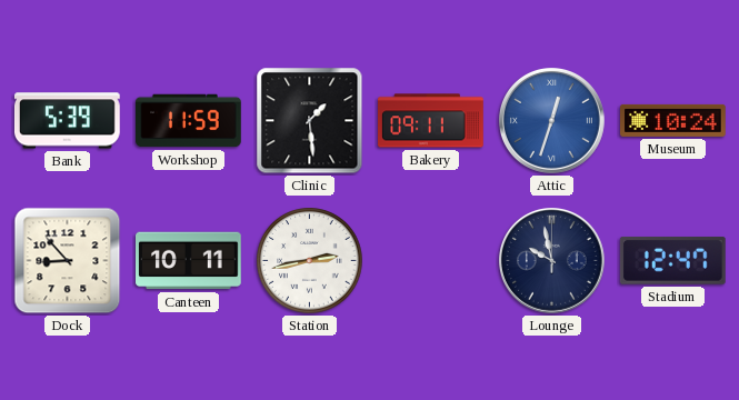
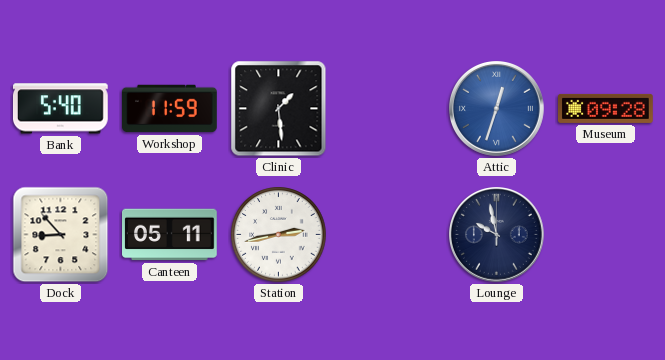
Bank: 5:39 -> 5:40 (60, 109)
Bakery: 09:11 -> none (431, 121)
Museum: 10:24 -> 09:28 (606, 108)
Canteen: 10:11 -> 05:11 (170, 235)
Stadium: 12:47 -> none (672, 260)
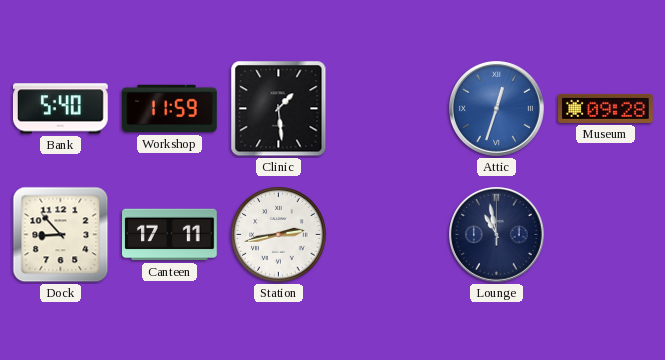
Canteen: 05:11 -> 17:11 (170, 235)
Lounge: 9:58 -> 10:58 (497, 235)
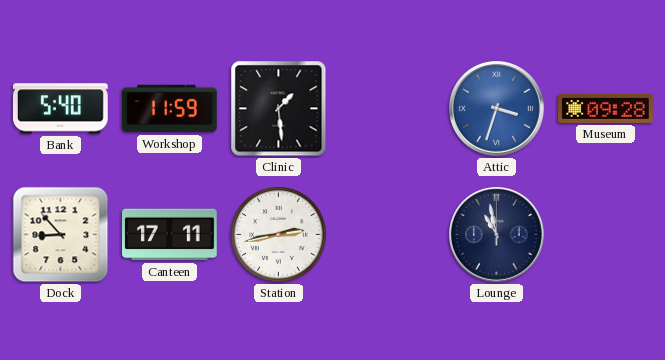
Attic: 12:33 -> 3:33 (497, 109)
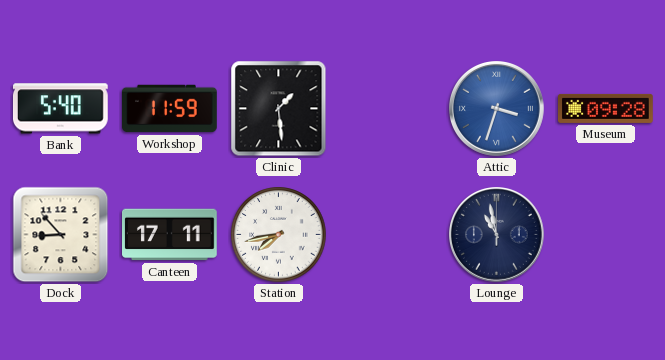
Station: 2:43 -> 7:43 (279, 235)
